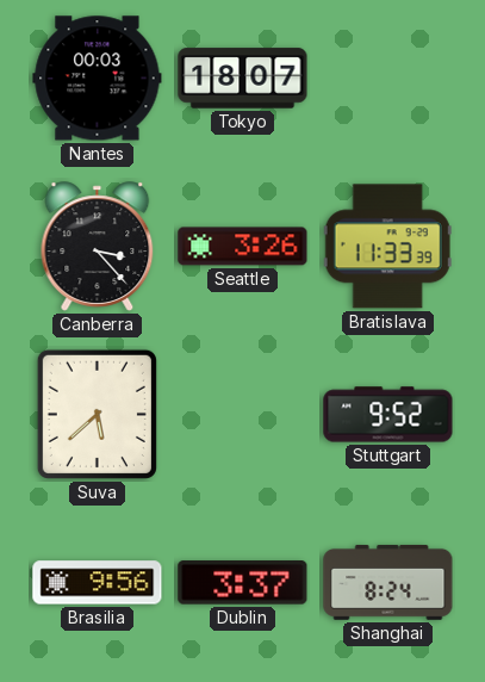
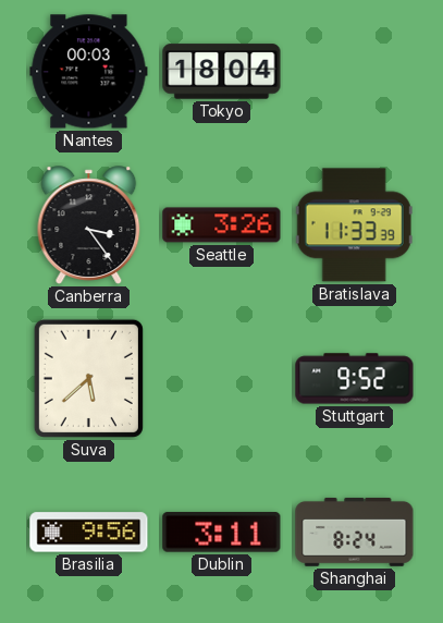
Tokyo: 18:07 -> 18:04 (222, 72)
Canberra: 3:23 -> 3:24 (89, 225)
Dublin: 3:37 -> 3:11 (222, 533)
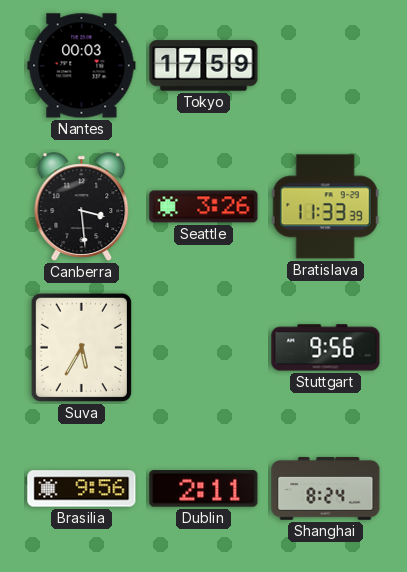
Tokyo: 18:04 -> 17:59 (204, 66)
Canberra: 3:24 -> 3:29 (82, 207)
Suva: 5:38 -> 5:35 (81, 347)
Stuttgart: 9:52 -> 9:56 (326, 348)
Dublin: 3:11 -> 2:11 (204, 489)
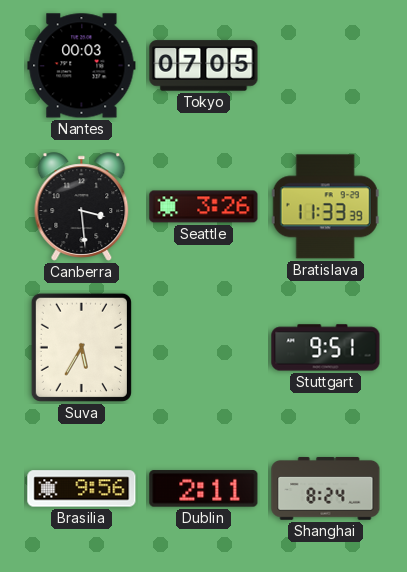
Tokyo: 17:59 -> 07:05 (204, 66)
Stuttgart: 9:56 -> 9:51 (326, 348)
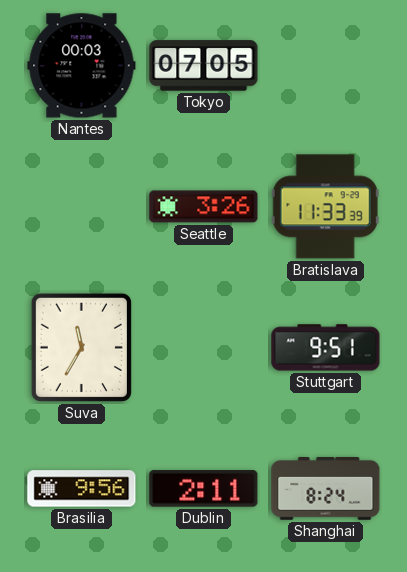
Canberra: 3:29 -> none (82, 207)
Suva: 5:35 -> 11:35 (81, 347)
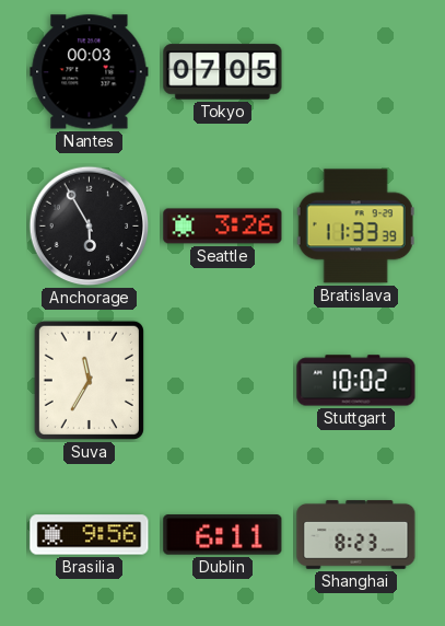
Anchorage: none -> 5:55 (90, 227)
Stuttgart: 9:51 -> 10:02 (356, 381)
Dublin: 2:11 -> 6:11 (223, 535)
Shanghai: 8:24 -> 8:23 (356, 535)
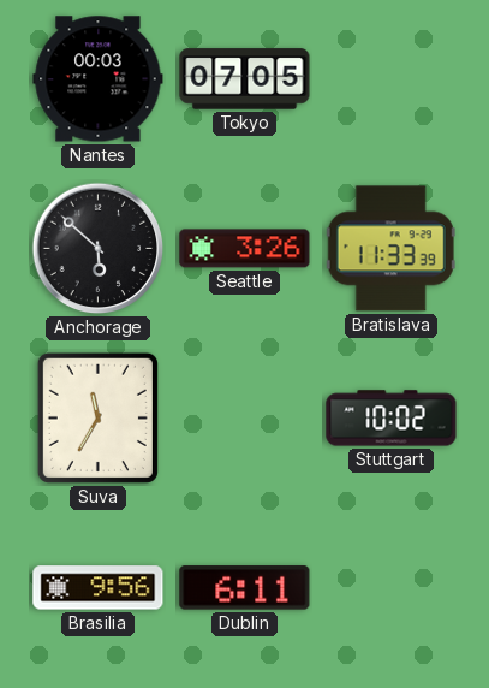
Anchorage: 5:55 -> 5:52 (99, 249)
Shanghai: 8:23 -> none (356, 535)
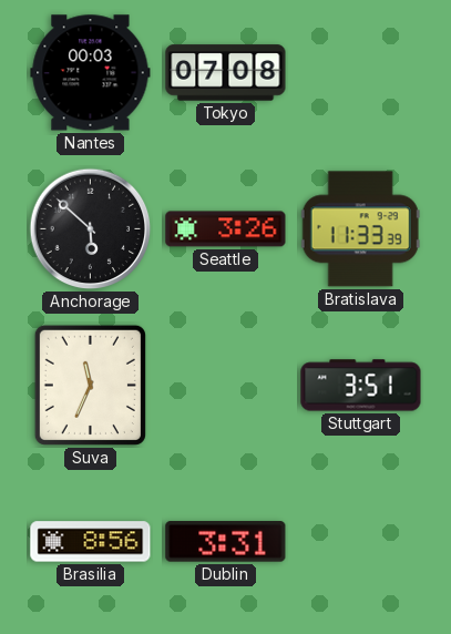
Tokyo: 07:05 -> 07:08 (226, 73)
Suva: 11:35 -> 11:34 (90, 385)
Stuttgart: 10:02 -> 3:51 (361, 386)
Brasilia: 9:56 -> 8:56 (91, 542)
Dublin: 6:11 -> 3:31 (226, 542)
